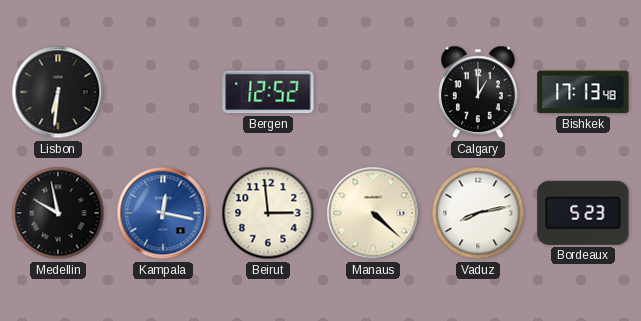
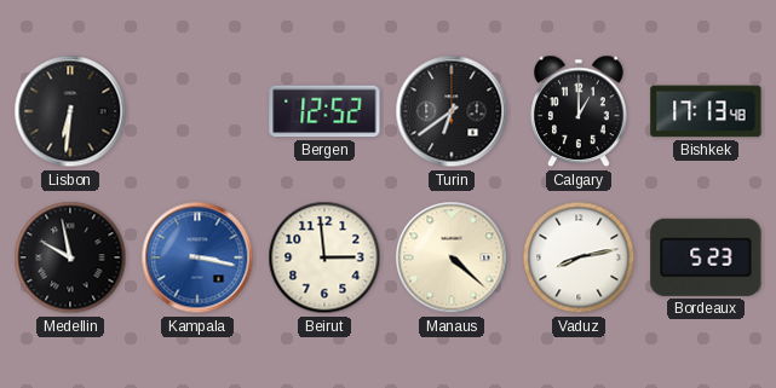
Turin: none -> 6:39 (452, 111)
Kampala: 12:17 -> 3:17 (197, 257)
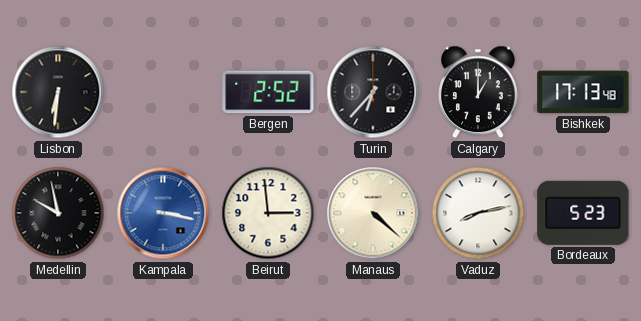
Bergen: 12:52 -> 2:52 (268, 92)
Turin: 6:39 -> 6:37 (373, 92)
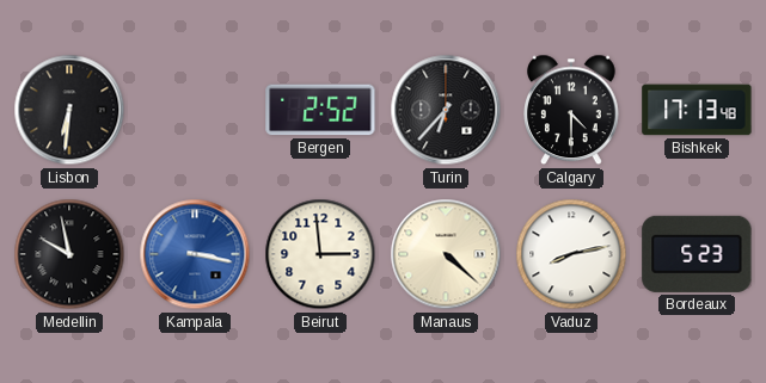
Calgary: 1:00 -> 4:30 (572, 110)
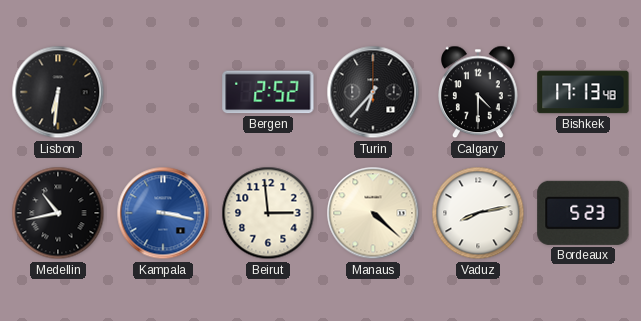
Medellin: 9:58 -> 10:43 (58, 213)
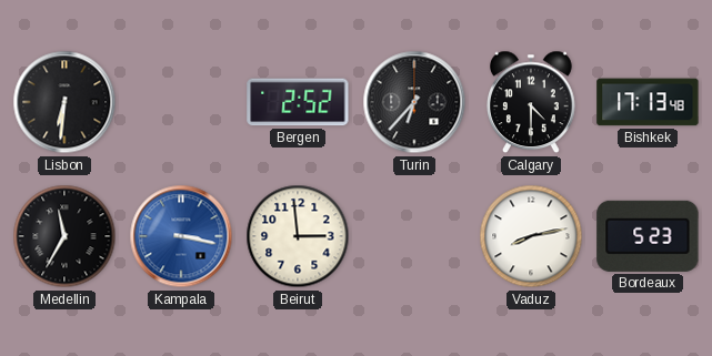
Medellin: 10:43 -> 11:35 (64, 236)
Manaus: 4:22 -> none (373, 213)
